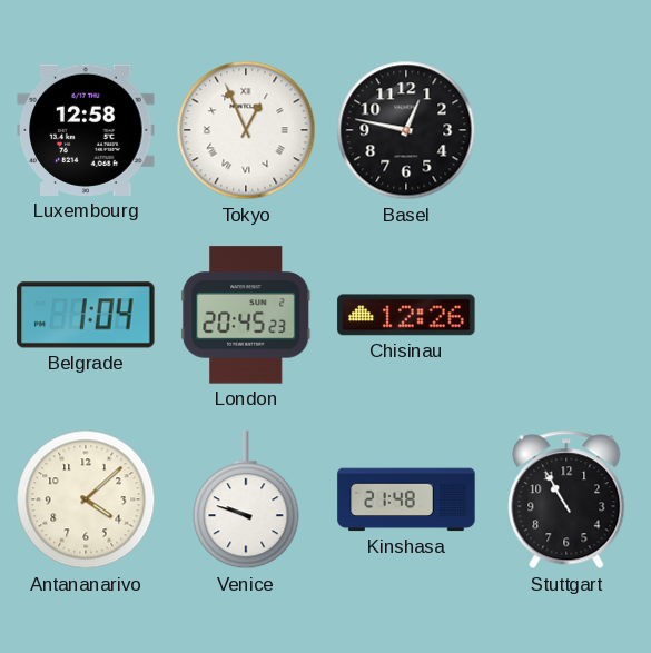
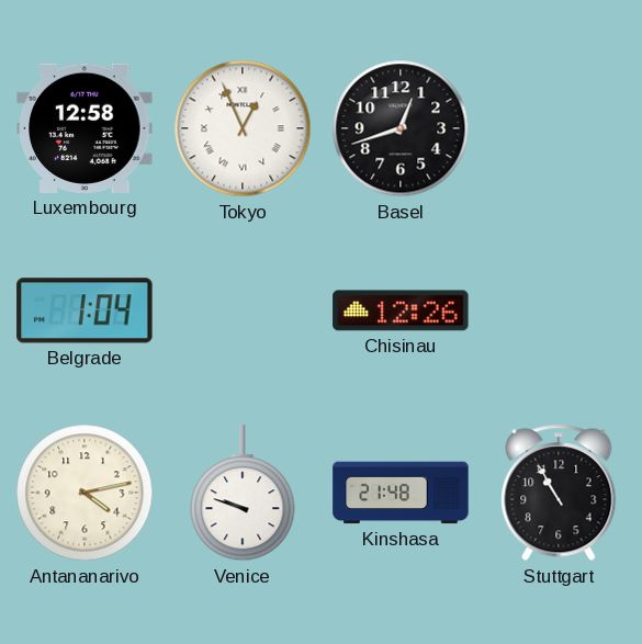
Basel: 12:47 -> 12:42 (401, 128)
London: 20:45 -> none (246, 315)
Antananarivo: 4:08 -> 4:13 (85, 493)
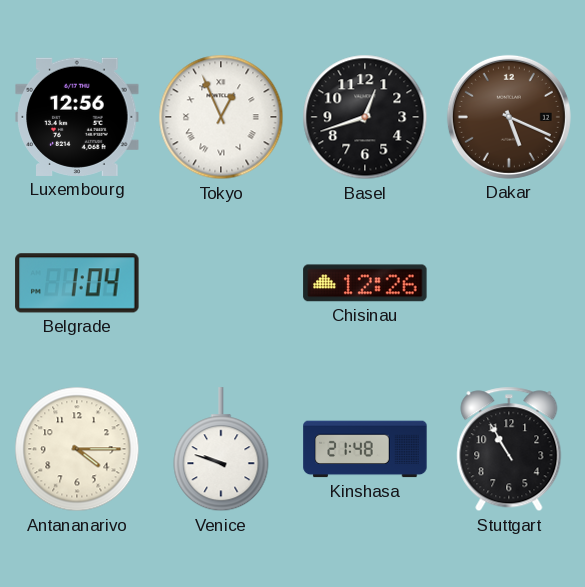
Luxembourg: 12:58 -> 12:56 (77, 117)
Dakar: none -> 5:19 (509, 117)
Antananarivo: 4:13 -> 4:15 (77, 449)
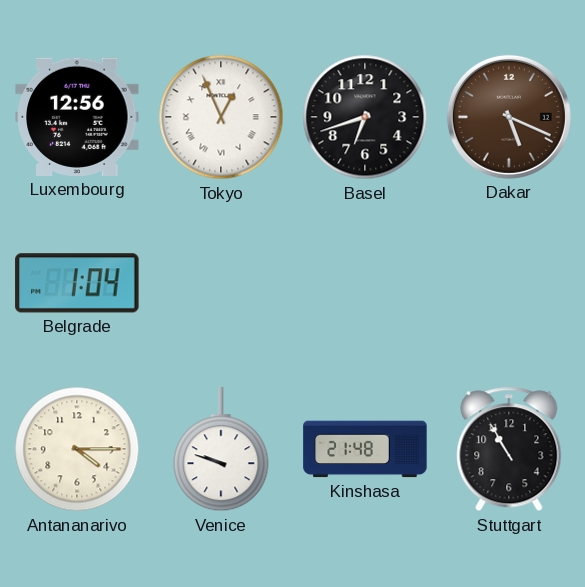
Basel: 12:42 -> 6:42 (365, 117)
Chisinau: 12:26 -> none (365, 283)
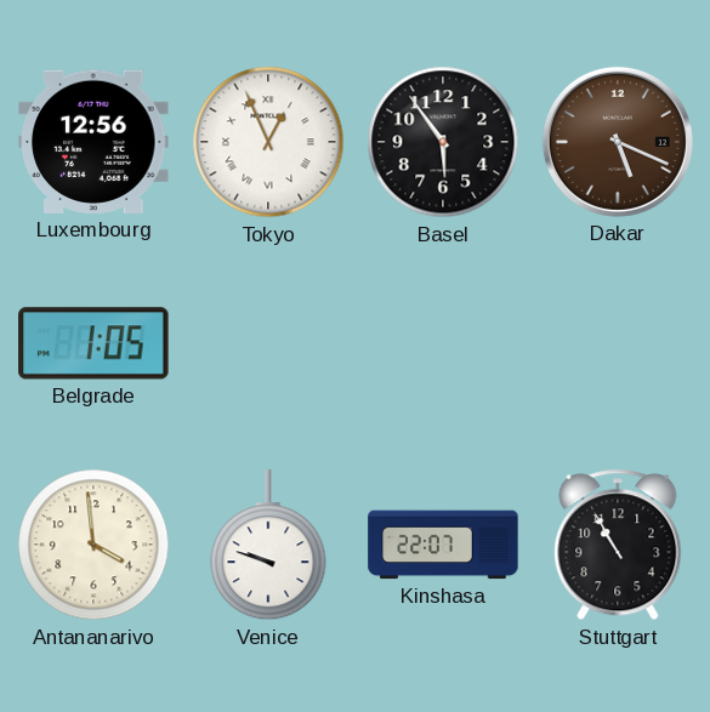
Basel: 6:42 -> 5:54 (443, 142)
Belgrade: 1:04 -> 1:05 (93, 343)
Antananarivo: 4:15 -> 3:59 (93, 545)
Kinshasa: 21:48 -> 22:07 (443, 545)
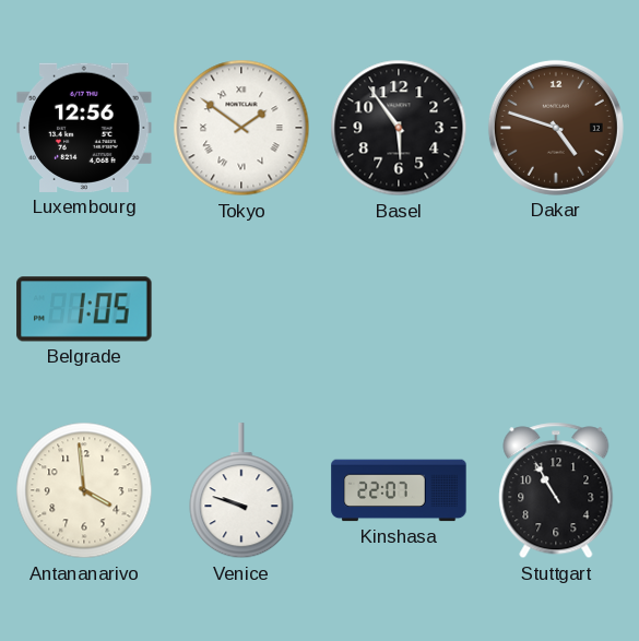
Tokyo: 12:56 -> 1:51 (241, 128)
Dakar: 5:19 -> 4:48 (556, 128)
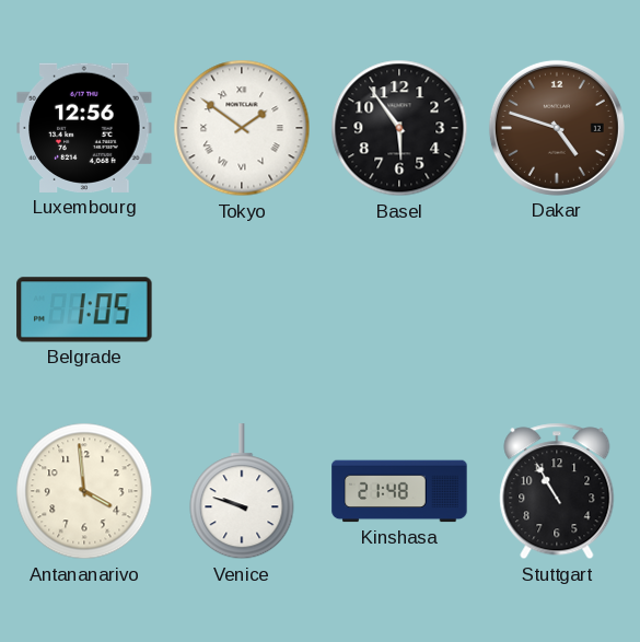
Kinshasa: 22:07 -> 21:48 (399, 491)
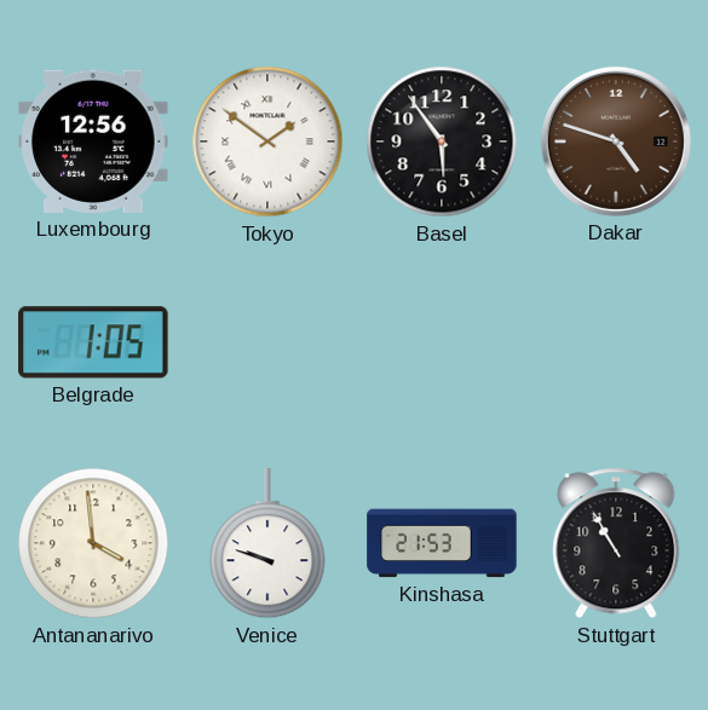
Kinshasa: 21:48 -> 21:53 (442, 543)
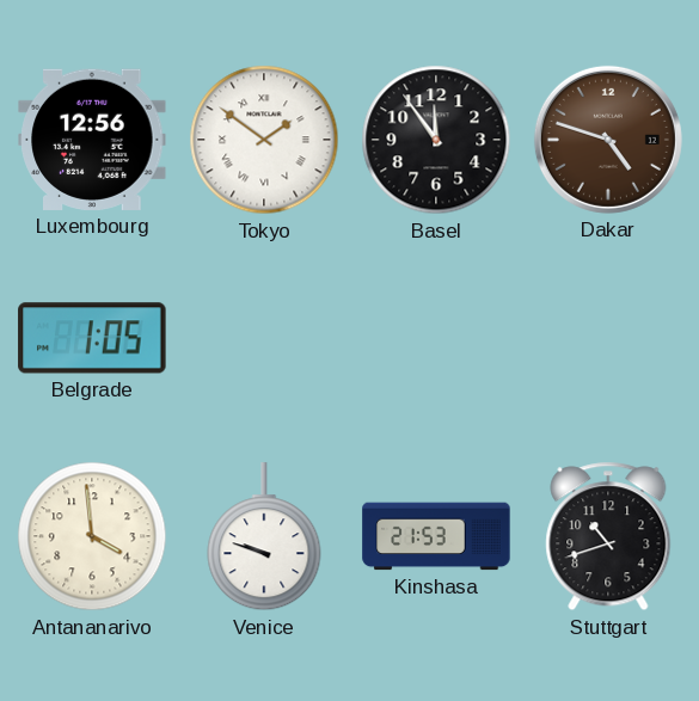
Basel: 5:54 -> 11:54 (436, 140)
Stuttgart: 10:55 -> 10:42 (608, 536)
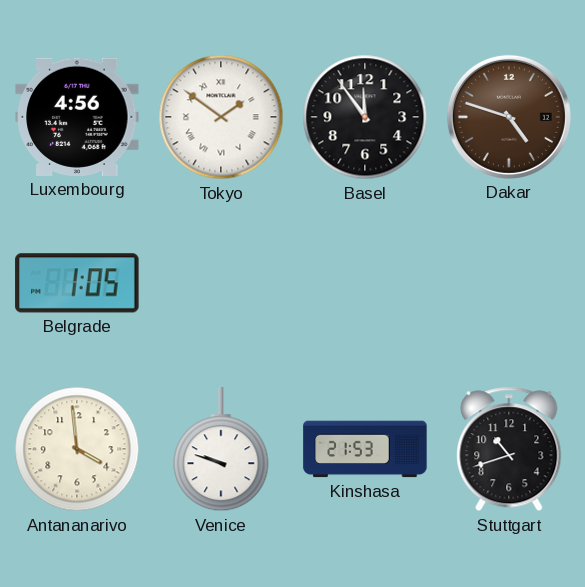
Luxembourg: 12:56 -> 4:56 (77, 117)
